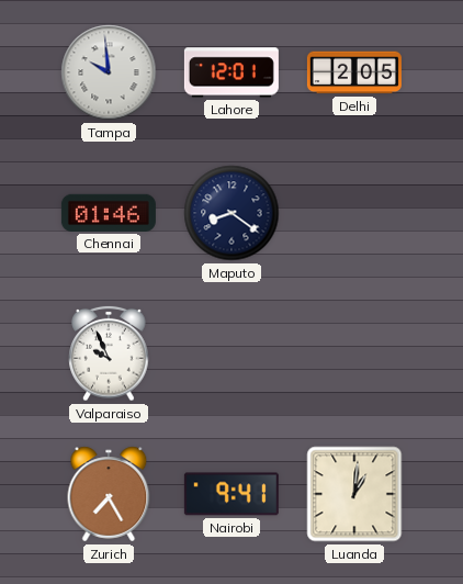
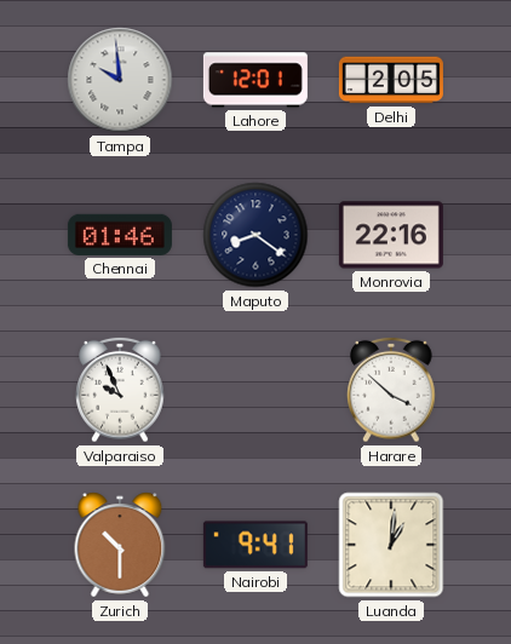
Monrovia: none -> 22:16 (391, 235)
Harare: none -> 3:52 (391, 390)
Zurich: 7:25 -> 10:30 (120, 545)
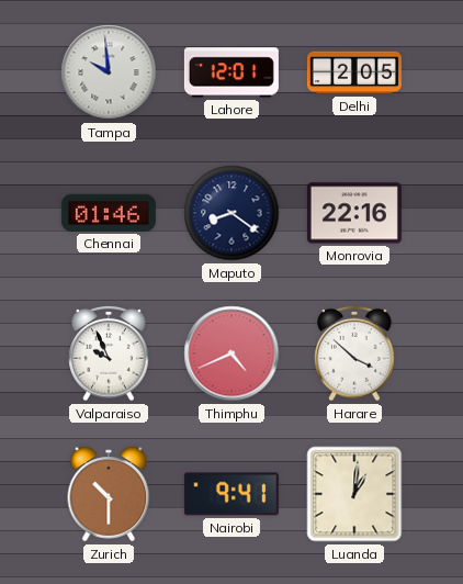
Thimphu: none -> 4:41 (231, 353)
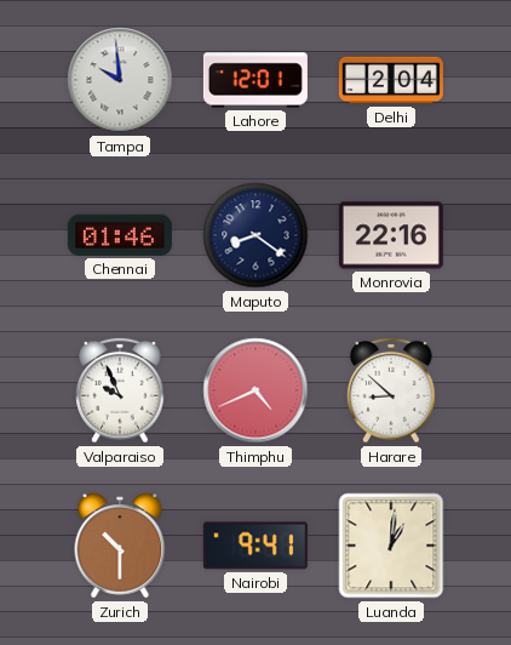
Delhi: 2:05 -> 2:04 (391, 80)
Harare: 3:52 -> 8:52 (391, 390)
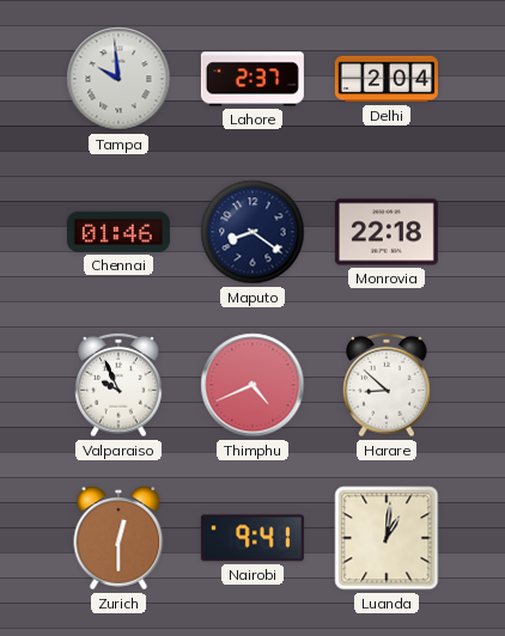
Lahore: 12:01 -> 2:37 (252, 79)
Monrovia: 22:16 -> 22:18 (387, 232)
Zurich: 10:30 -> 12:30 (118, 538)
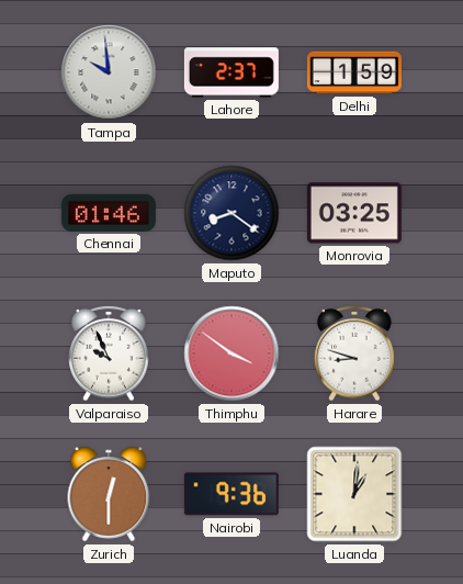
Delhi: 2:04 -> 1:59 (354, 72)
Monrovia: 22:18 -> 03:25 (354, 213)
Thimphu: 4:41 -> 3:51 (231, 353)
Harare: 8:52 -> 8:48 (354, 353)
Nairobi: 9:41 -> 9:36 (231, 494)
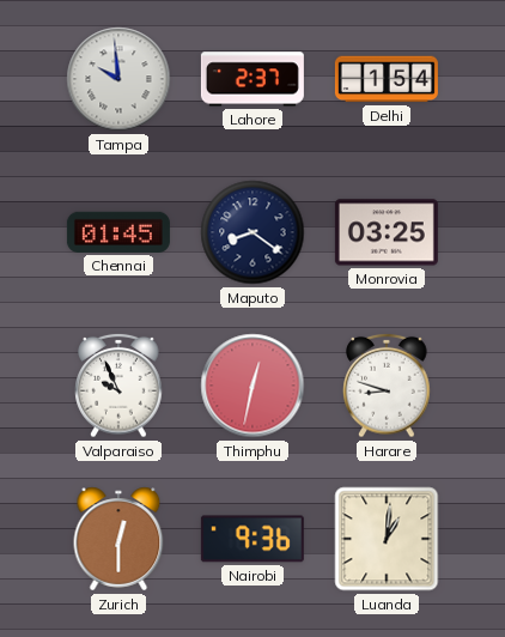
Delhi: 1:59 -> 1:54 (387, 79)
Chennai: 01:46 -> 01:45 (118, 232)
Thimphu: 3:51 -> 12:32 (252, 386)
